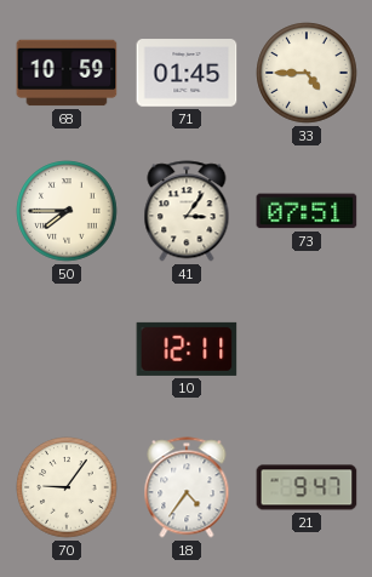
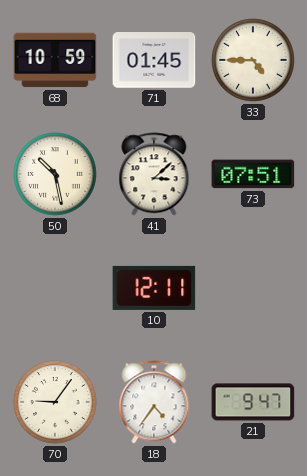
50: 7:45 -> 10:28 (55, 174)
41: 3:06 -> 3:08 (154, 174)
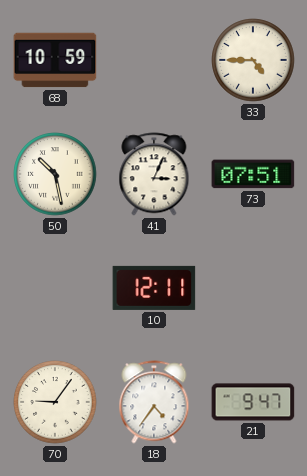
71: 01:45 -> none (154, 60)
41: 3:08 -> 3:04 (154, 174)
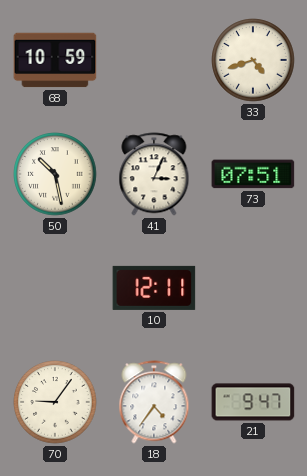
33: 4:45 -> 4:42 (253, 60)
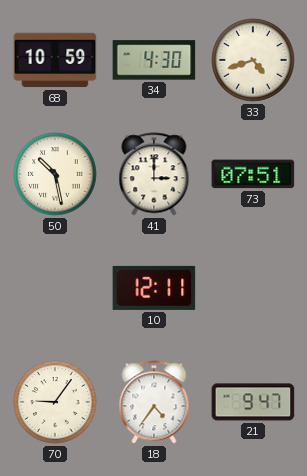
34: none -> 4:30 (154, 60)
41: 3:04 -> 3:00 (154, 174)
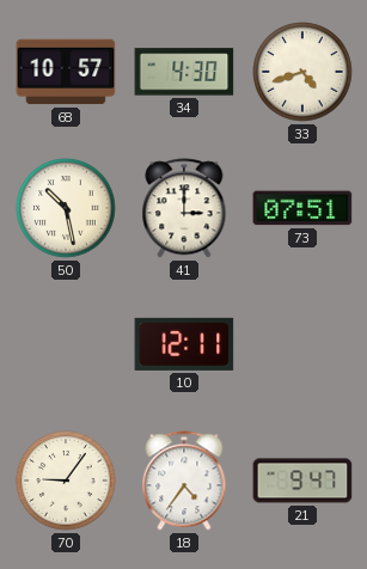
68: 10:59 -> 10:57 (66, 72)
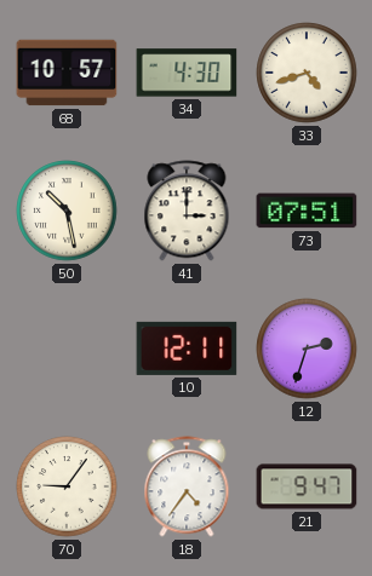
12: none -> 2:33 (307, 349)
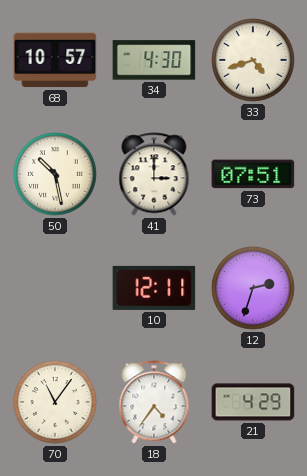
70: 9:06 -> 11:06 (55, 402)
21: 9:47 -> 4:29 (253, 402)
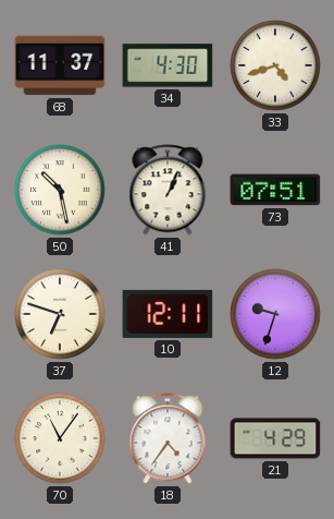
68: 10:57 -> 11:37 (60, 65)
41: 3:00 -> 1:04 (168, 190)
37: none -> 6:48 (60, 314)
12: 2:33 -> 9:33 (275, 314)
